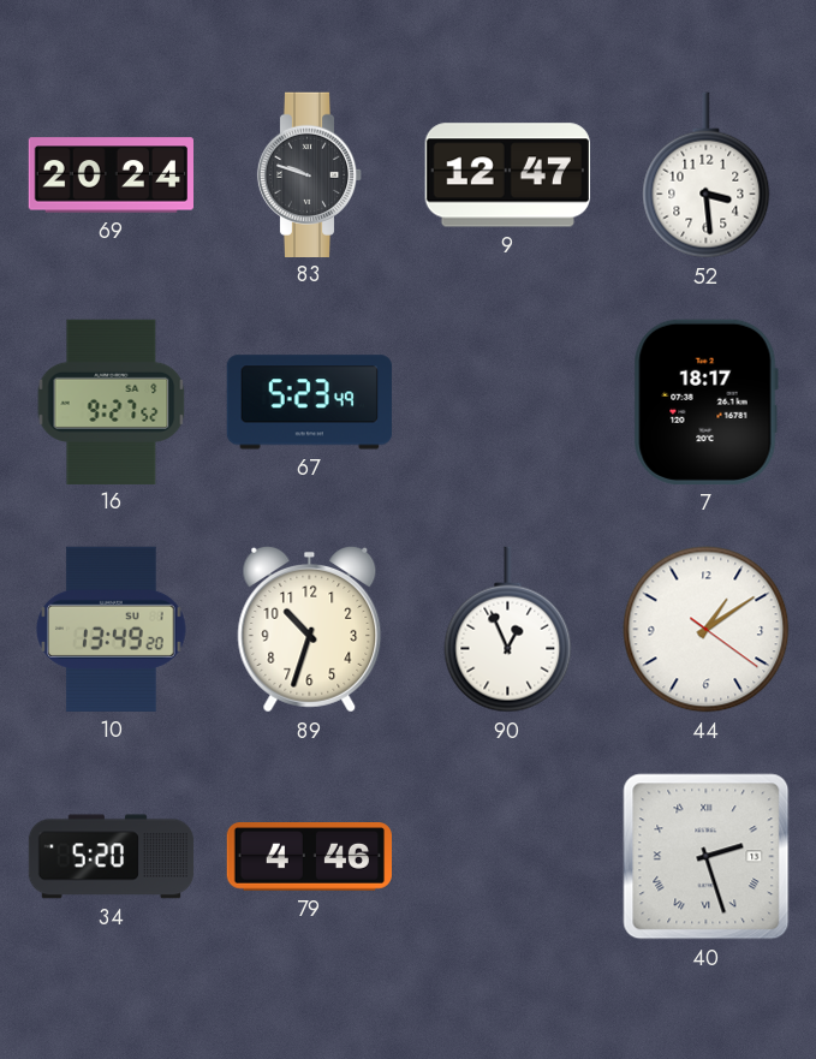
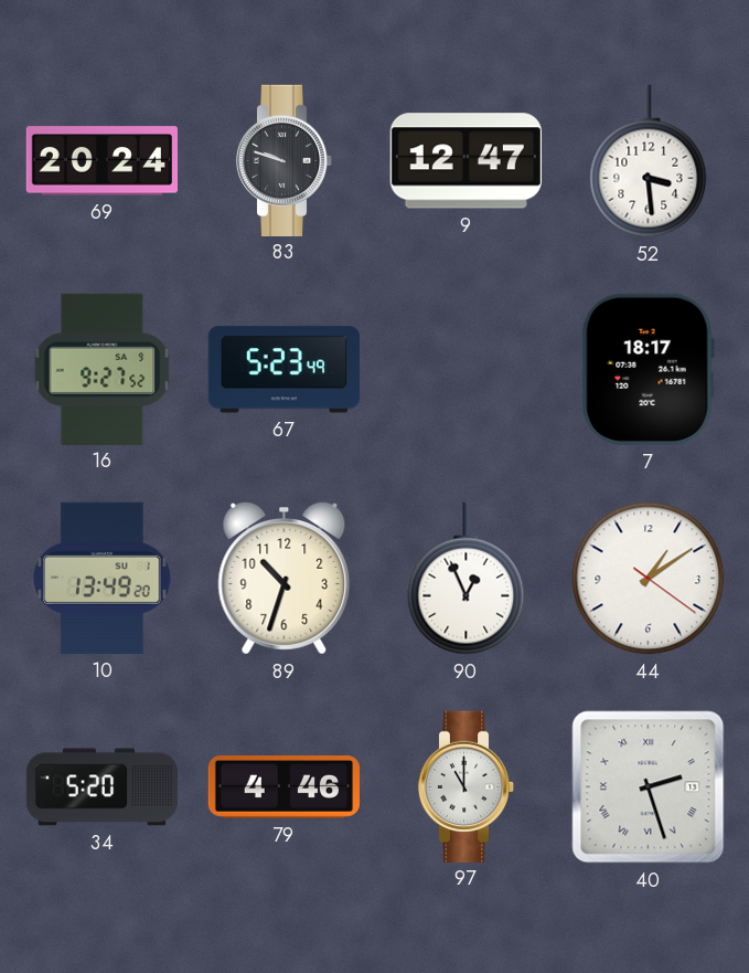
97: none -> 11:00 (467, 786)
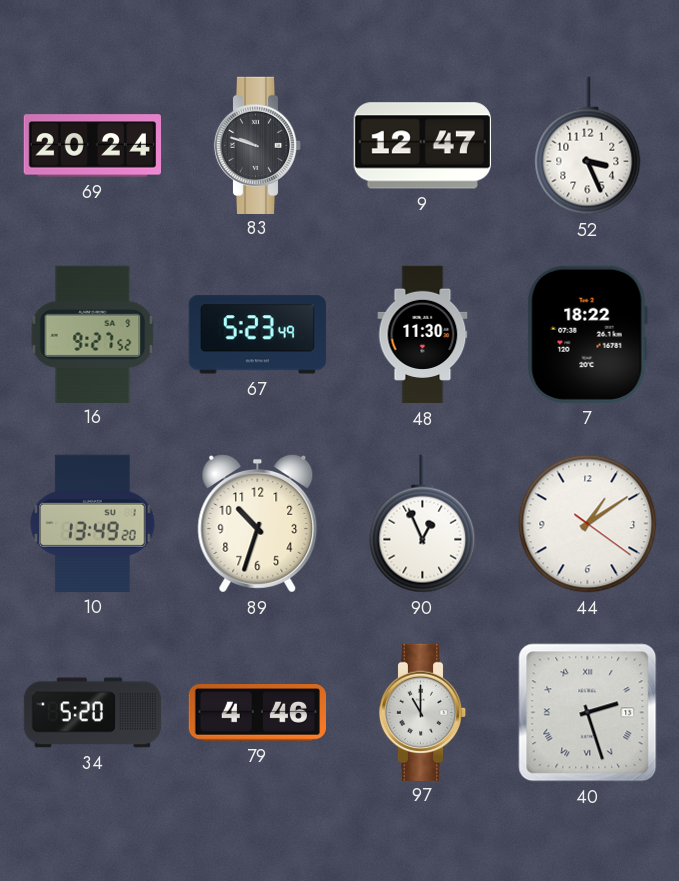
52: 3:29 -> 3:26 (588, 146)
48: none -> 11:30 (423, 335)
7: 18:17 -> 18:22 (587, 334)
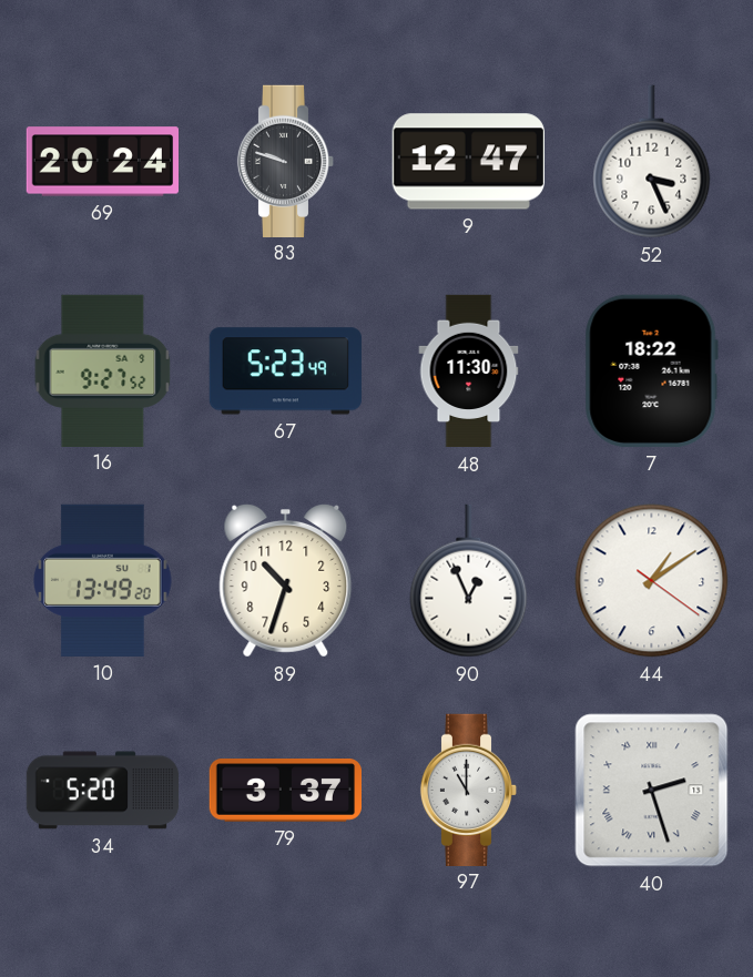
79: 4:46 -> 3:37 (285, 791)
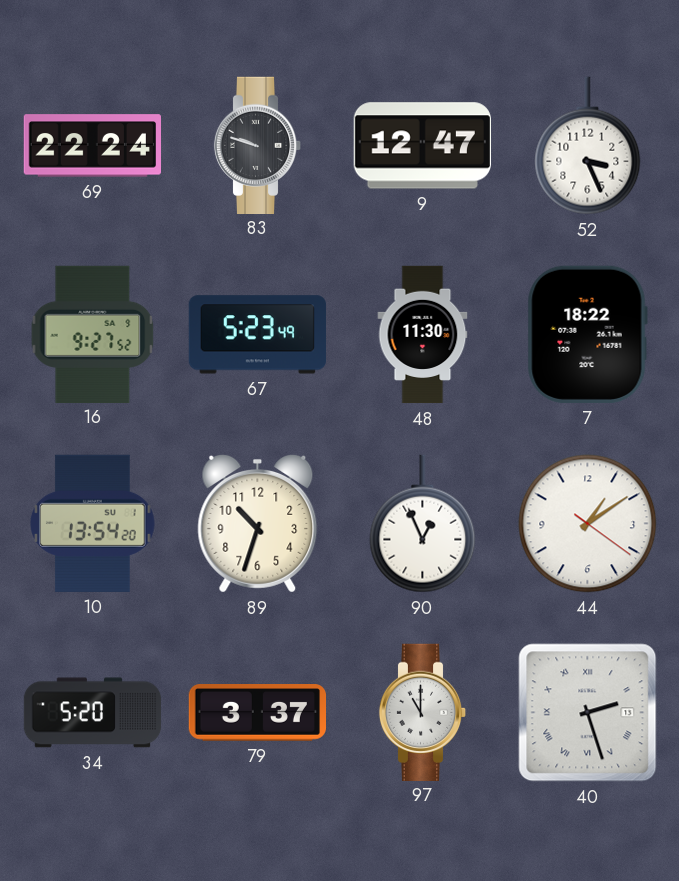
69: 20:24 -> 22:24 (92, 146)
10: 13:49 -> 13:54 (93, 523)
